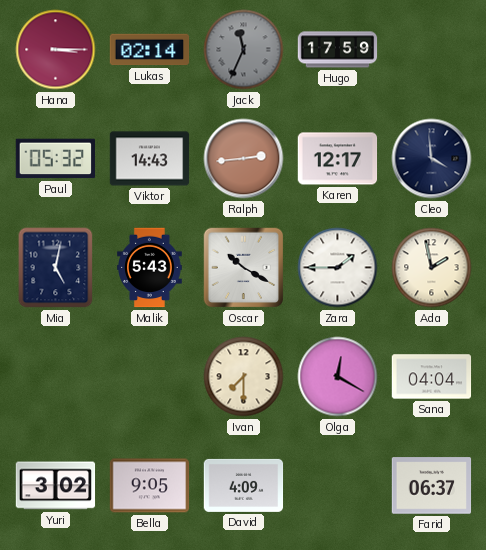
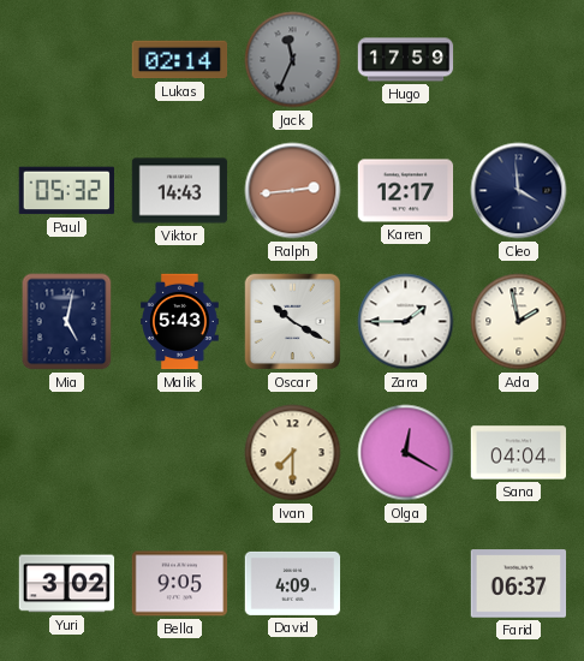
Hana: 3:15 -> none (56, 50)
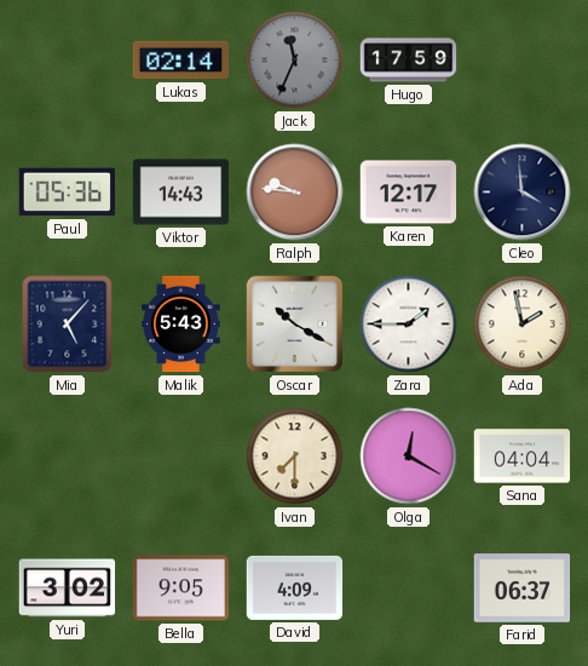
Paul: 05:32 -> 05:36 (67, 193)
Ralph: 2:44 -> 9:46 (295, 193)
Mia: 5:02 -> 5:07 (68, 325)
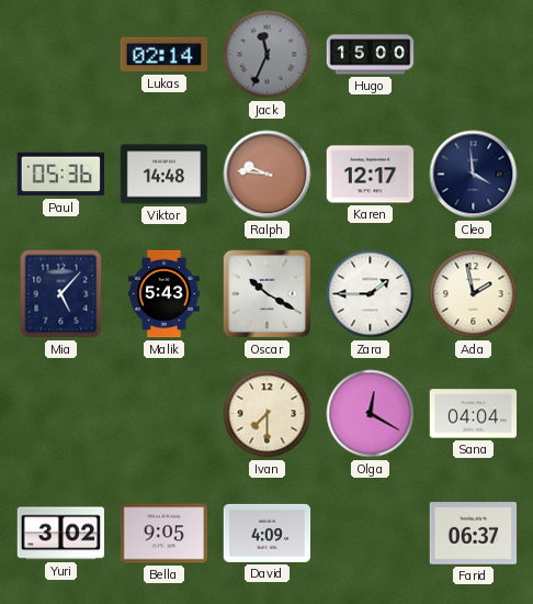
Hugo: 17:59 -> 15:00 (371, 55)
Viktor: 14:43 -> 14:48 (165, 175)
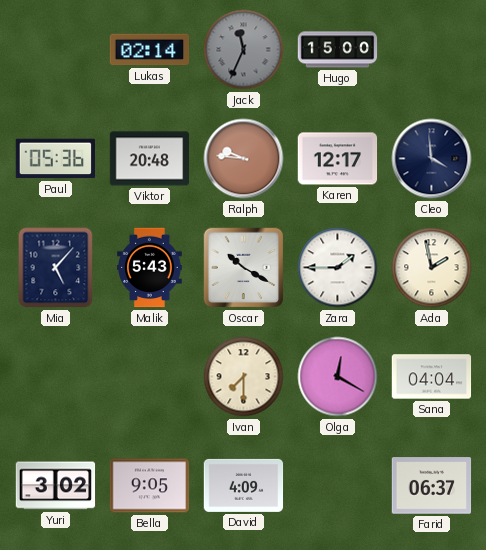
Viktor: 14:48 -> 20:48 (150, 159)
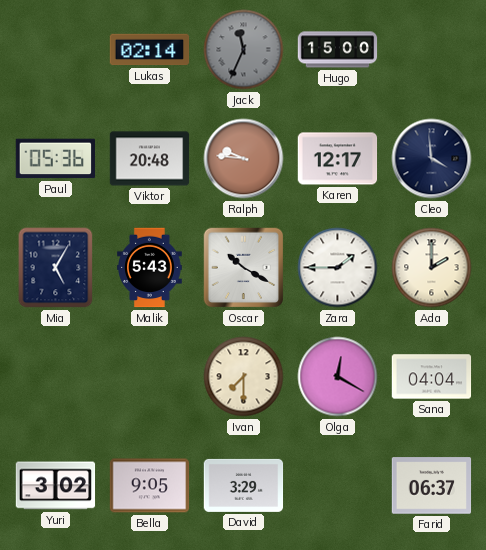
Mia: 5:07 -> 5:05 (56, 268)
Ada: 1:58 -> 2:00 (432, 268)
David: 4:09 -> 3:29 (244, 485)
